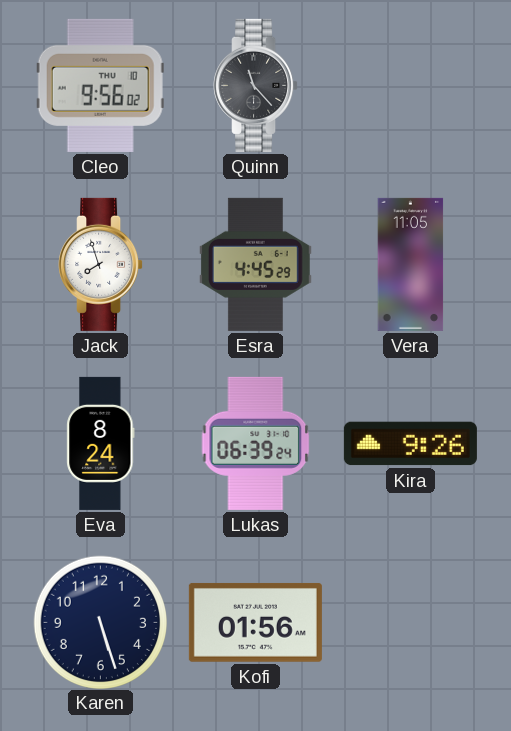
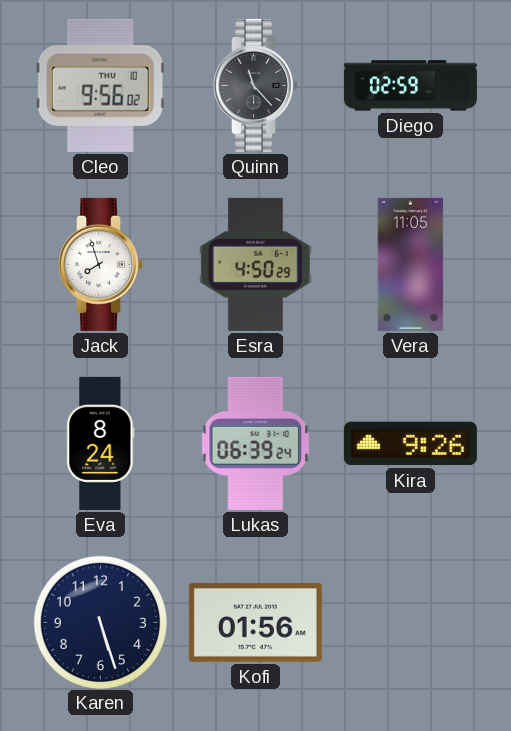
Diego: none -> 02:59 (410, 86)
Esra: 4:45 -> 4:50 (255, 264)
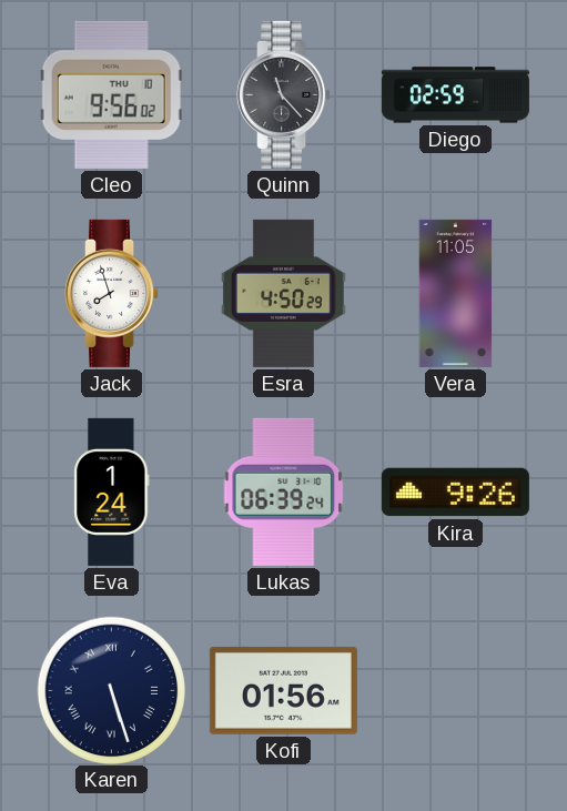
Eva: 8:24 -> 1:24 (112, 491)
Karen numerals: Arabic -> Roman (111, 690)
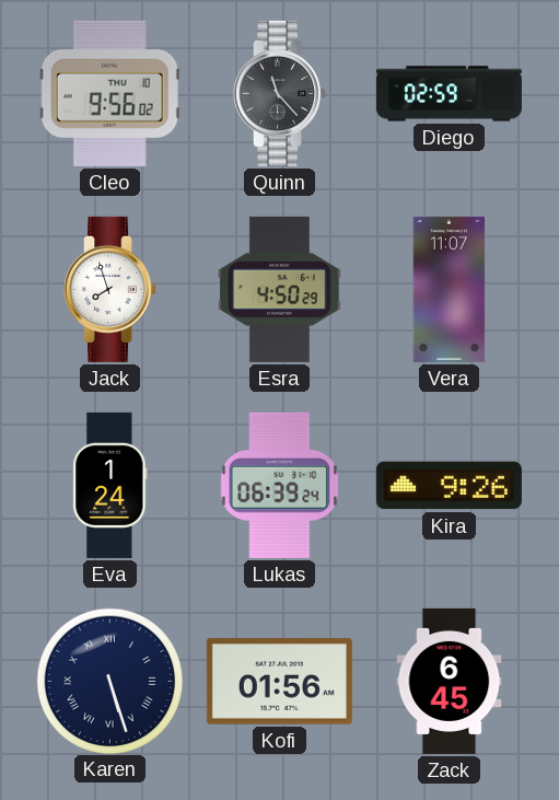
Vera: 11:05 -> 11:07 (450, 289)
Zack: none -> 6:45 (450, 681)
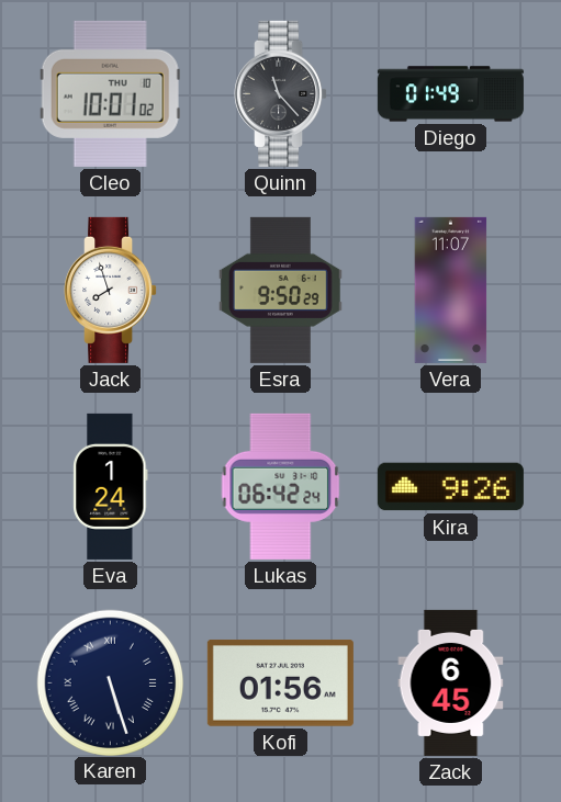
Cleo: 9:56 -> 10:01 (110, 93)
Diego: 02:59 -> 01:49 (450, 94)
Esra: 4:50 -> 9:50 (280, 290)
Lukas: 06:39 -> 06:42 (281, 486)
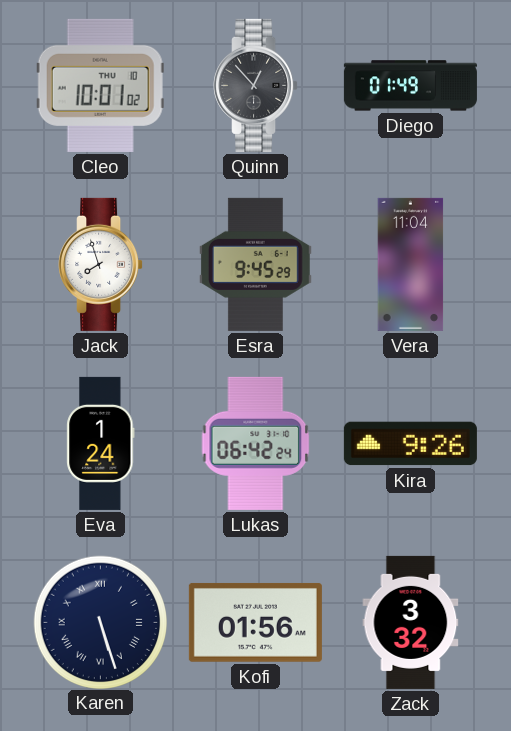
Quinn: 11:23 -> 12:53 (256, 85)
Esra: 9:50 -> 9:45 (255, 264)
Vera: 11:07 -> 11:04 (411, 264)
Zack: 6:45 -> 3:32 (411, 622)
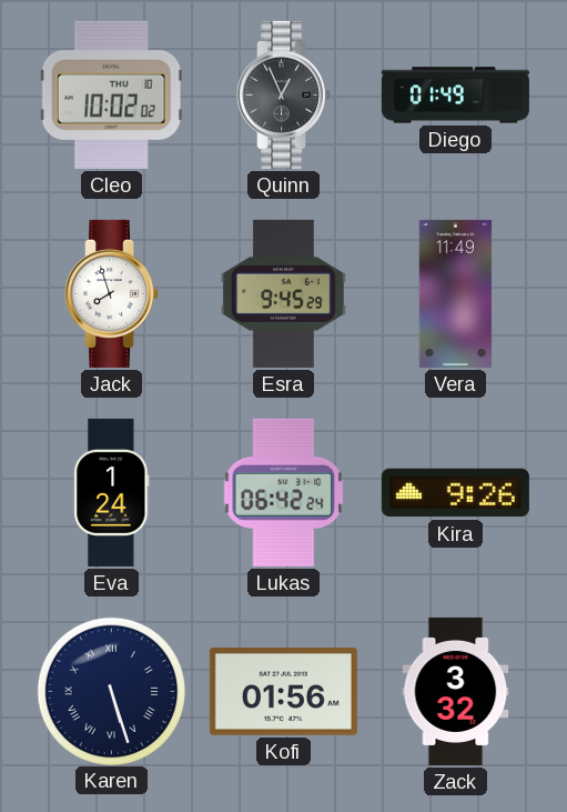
Cleo: 10:01 -> 10:02 (111, 94)
Quinn: 12:53 -> 12:56 (284, 94)
Vera: 11:04 -> 11:49 (456, 293)
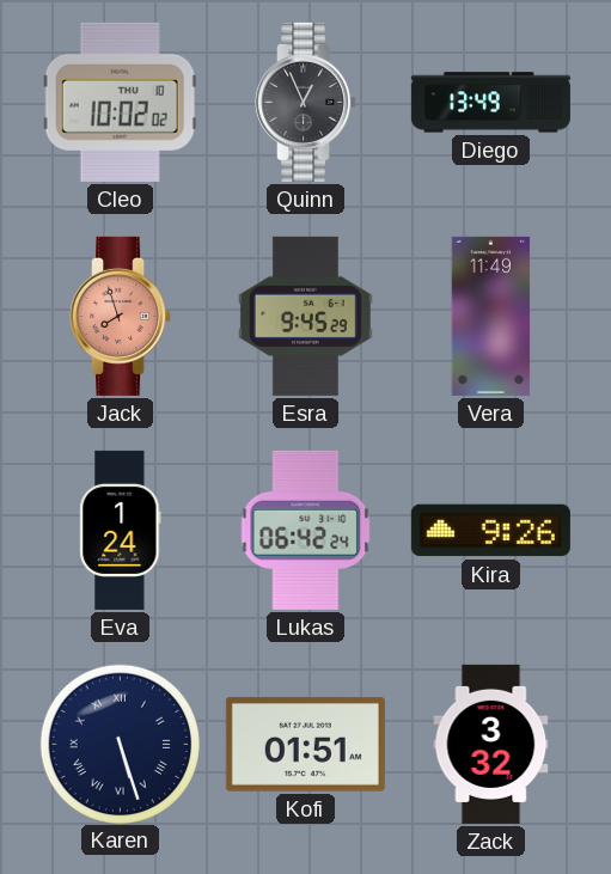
Diego: 01:49 -> 13:49 (490, 103)
Jack dial: white -> salmon (121, 316)
Kofi: 01:56 -> 01:51 (305, 744)
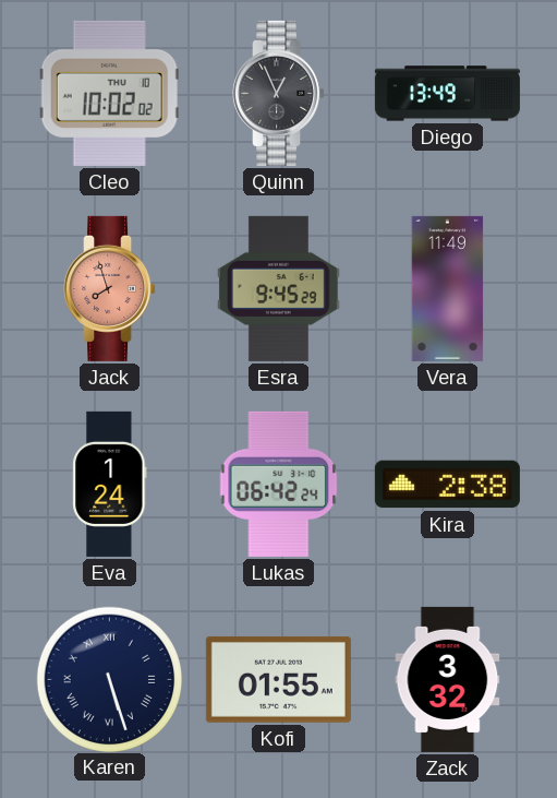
Kira: 9:26 -> 2:38 (447, 485)
Kofi: 01:51 -> 01:55 (278, 679)
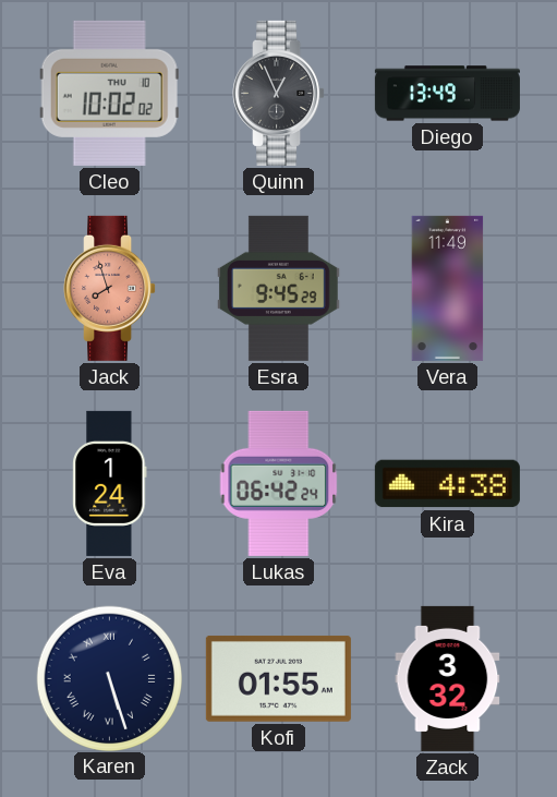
Kira: 2:38 -> 4:38 (447, 484)
